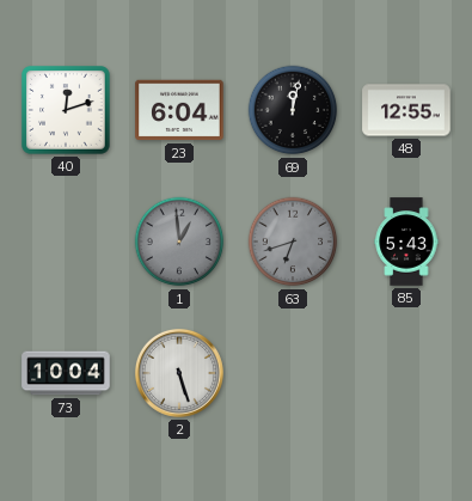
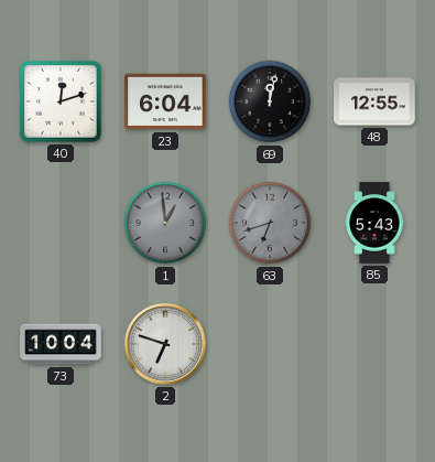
2: 5:27 -> 6:48 (165, 344)
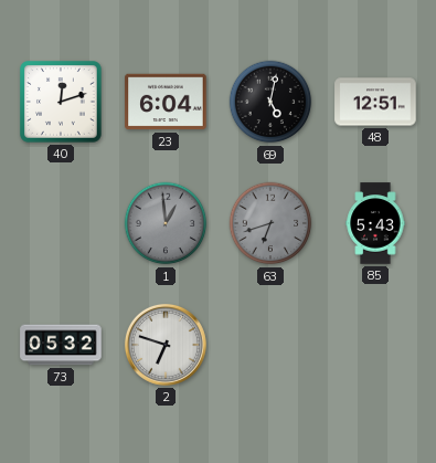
69: 12:02 -> 5:02 (270, 102)
48: 12:55 -> 12:51 (375, 102)
73: 10:04 -> 05:32 (61, 345)
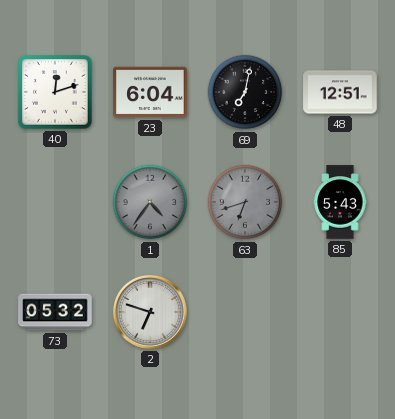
69: 5:02 -> 7:02 (245, 92)
1: 12:59 -> 4:36 (150, 202)
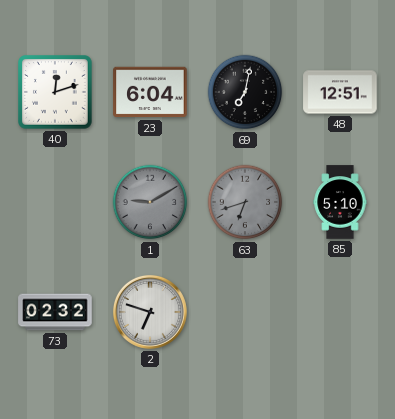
1: 4:36 -> 9:10 (150, 202)
85: 5:43 -> 5:10 (340, 202)
73: 05:32 -> 02:32 (55, 312)
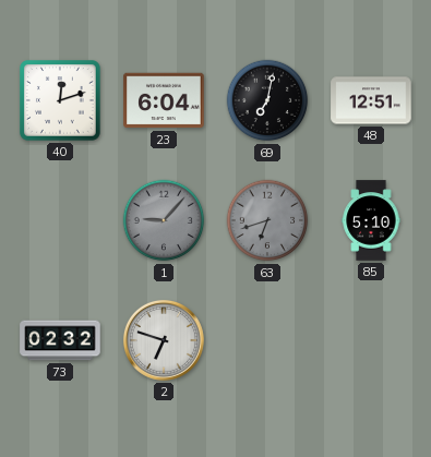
1: 9:10 -> 9:07 (164, 220)
